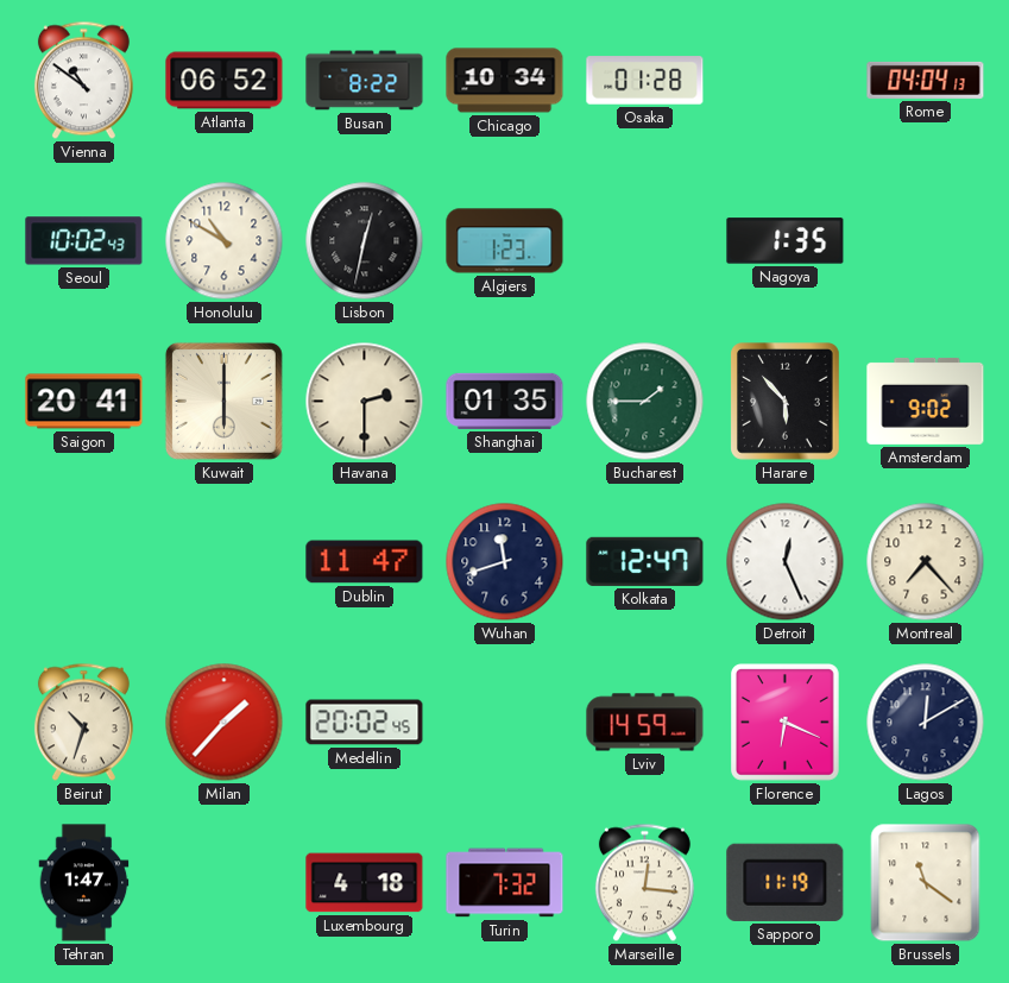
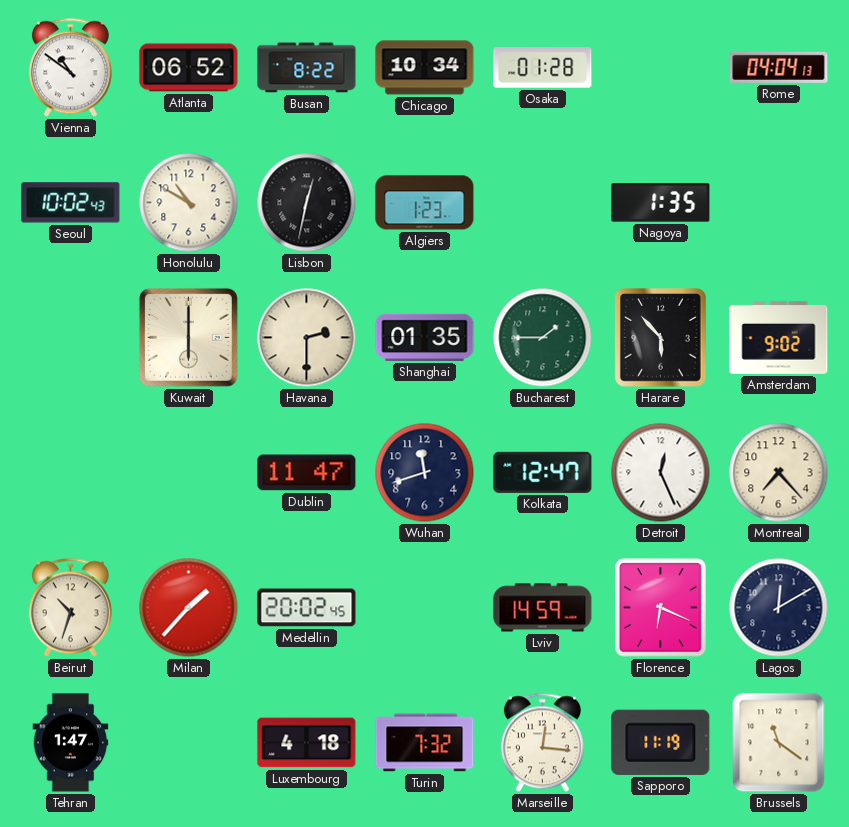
Saigon: 20:41 -> none (84, 402)
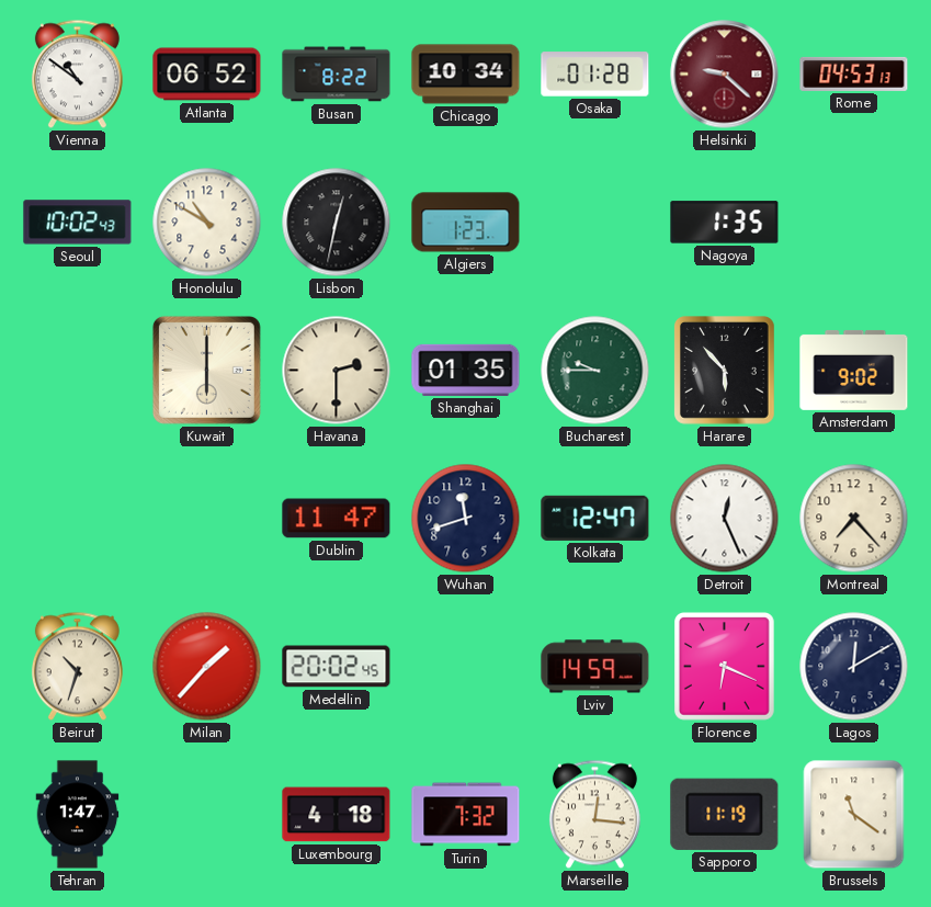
Helsinki: none -> 9:22 (725, 75)
Rome: 04:04 -> 04:53 (854, 73)
Bucharest: 1:45 -> 9:45 (595, 371)
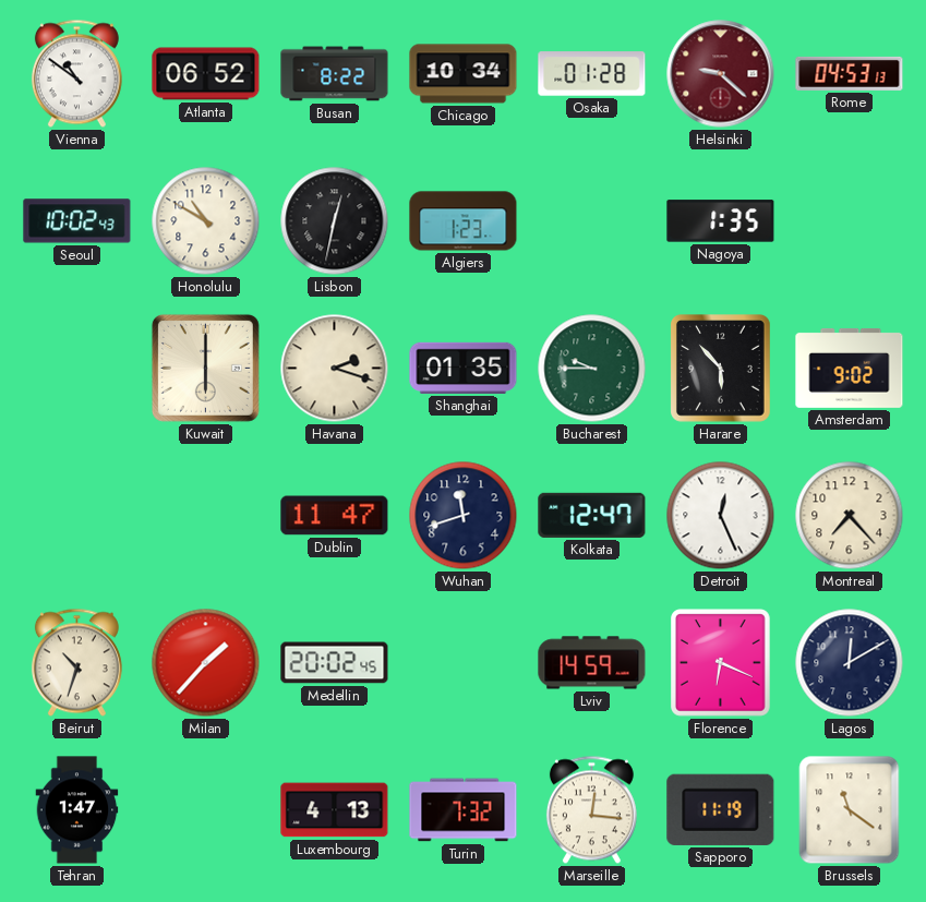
Havana: 2:30 -> 2:18 (335, 369)
Luxembourg: 4:18 -> 4:13 (335, 810)
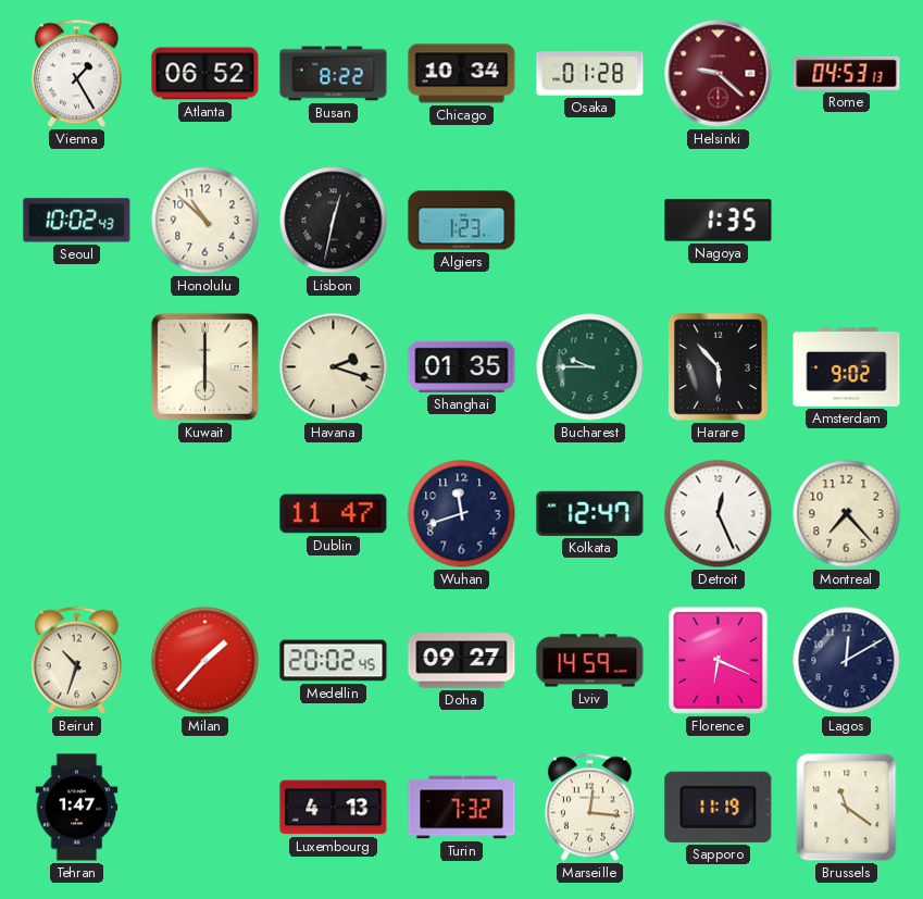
Vienna: 10:51 -> 1:25 (76, 74)
Honolulu: 10:50 -> 10:52 (205, 221)
Doha: none -> 09:27 (462, 661)
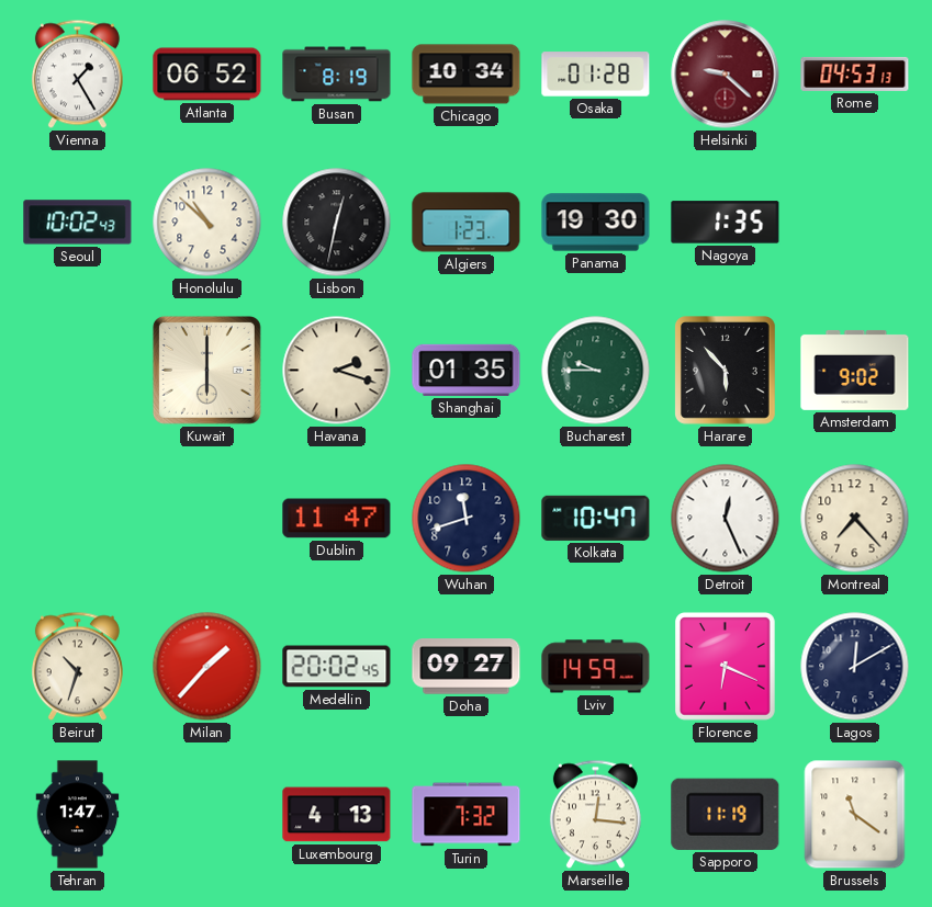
Busan: 8:22 -> 8:19 (337, 75)
Panama: none -> 19:30 (596, 223)
Kolkata: 12:47 -> 10:47 (596, 518)
